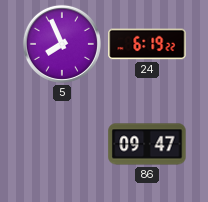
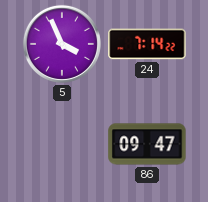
5: 7:56 -> 3:56 (62, 44)
24: 6:19 -> 7:14 (147, 44)
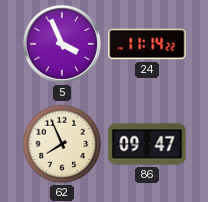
24: 7:14 -> 11:14 (147, 44)
62: none -> 7:56 (62, 144)
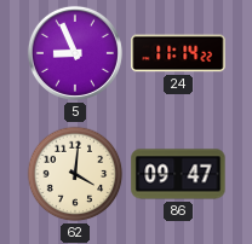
5: 3:56 -> 8:56 (75, 53)
62: 7:56 -> 4:01 (75, 174)
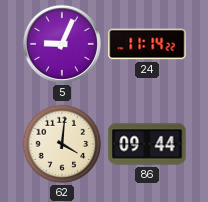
5: 8:56 -> 9:04 (62, 44)
86: 09:47 -> 09:44 (147, 144)
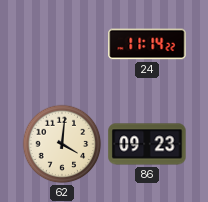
5: 9:04 -> none (62, 44)
86: 09:44 -> 09:23 (147, 144)
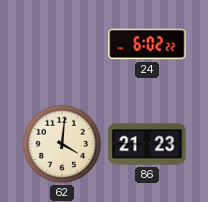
24: 11:14 -> 6:02 (147, 44)
86: 09:23 -> 21:23 (147, 144)
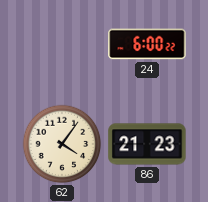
24: 6:02 -> 6:00 (147, 44)
62: 4:01 -> 4:06 (62, 144)
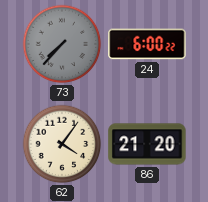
73: none -> 7:37 (62, 44)
86: 21:23 -> 21:20 (147, 144)
